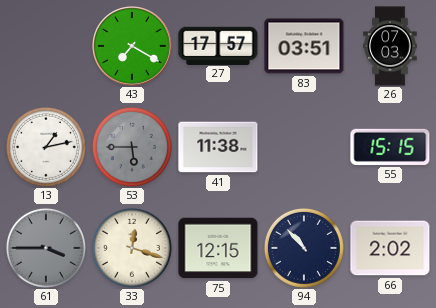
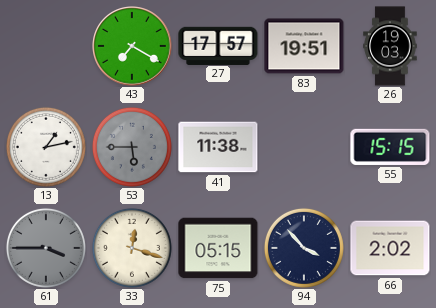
83: 03:51 -> 19:51 (304, 46)
26: 07:03 -> 19:03 (390, 46)
75: 12:15 -> 05:15 (218, 248)
94: 10:53 -> 3:53 (304, 248)
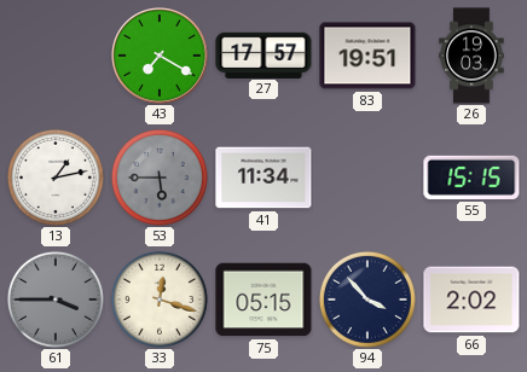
41: 11:38 -> 11:34 (263, 178)
